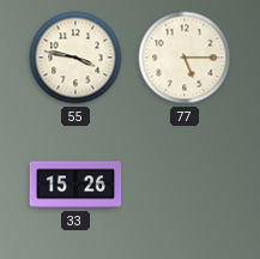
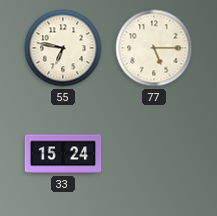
55: 3:47 -> 6:47 (63, 48)
33: 15:26 -> 15:24 (63, 154)
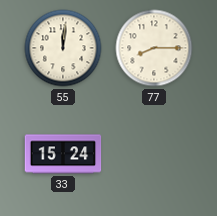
55: 6:47 -> 12:01 (63, 48)
77: 5:15 -> 8:15 (154, 48)
